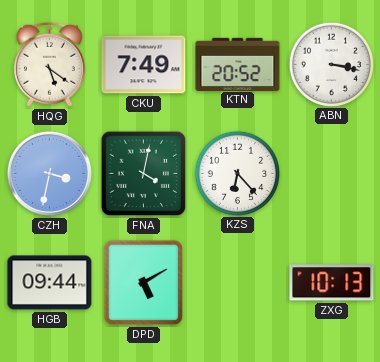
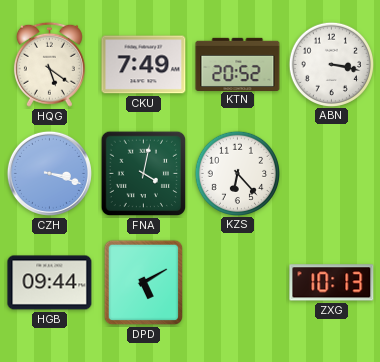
CZH: 3:32 -> 3:18 (49, 173)
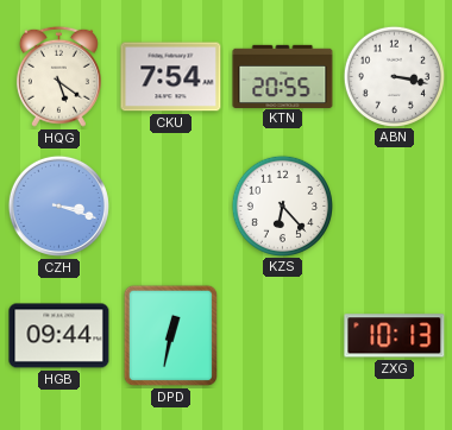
CKU: 7:49 -> 7:54 (171, 77)
KTN: 20:52 -> 20:55 (283, 76)
FNA: 4:02 -> none (144, 174)
DPD: 5:10 -> 12:32 (171, 336)
